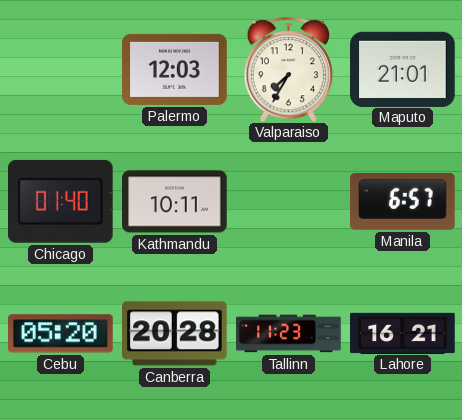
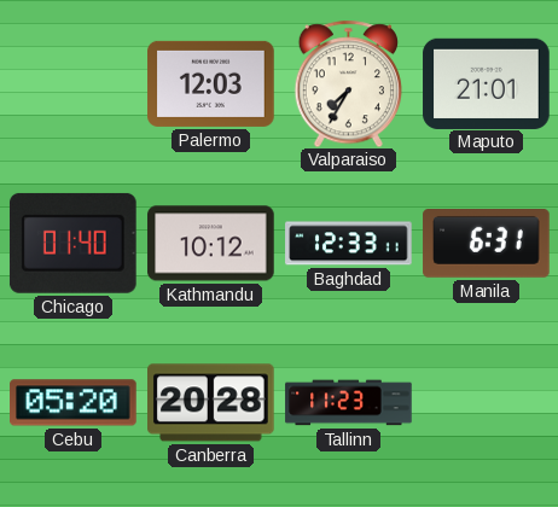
Kathmandu: 10:11 -> 10:12 (211, 244)
Baghdad: none -> 12:33 (349, 244)
Manila: 6:57 -> 6:31 (487, 244)
Lahore: 16:21 -> none (403, 333)
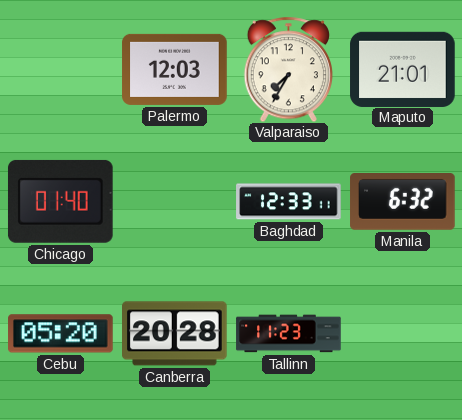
Kathmandu: 10:12 -> none (211, 244)
Manila: 6:31 -> 6:32 (403, 202)
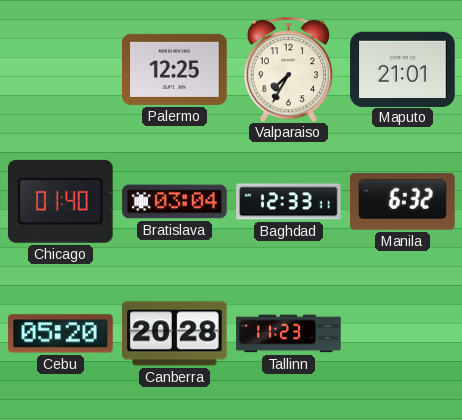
Palermo: 12:03 -> 12:25 (175, 69)
Bratislava: none -> 03:04 (175, 202)
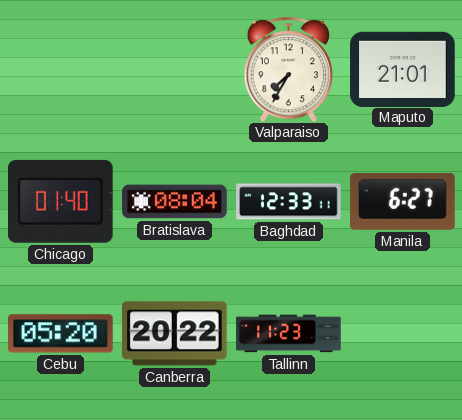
Palermo: 12:25 -> none (175, 69)
Bratislava: 03:04 -> 08:04 (175, 202)
Manila: 6:32 -> 6:27 (403, 202)
Canberra: 20:28 -> 20:22 (175, 334)
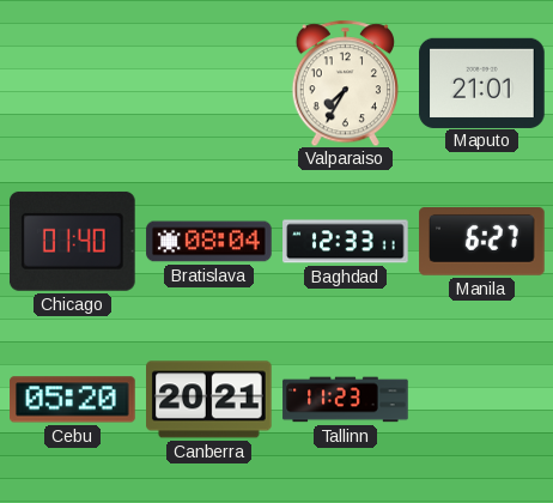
Canberra: 20:22 -> 20:21 (209, 400)
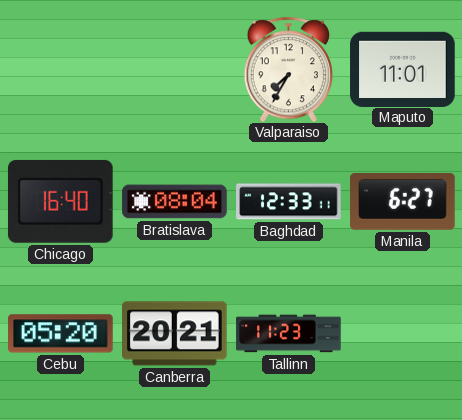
Maputo: 21:01 -> 11:01 (403, 69)
Chicago: 01:40 -> 16:40 (61, 201)
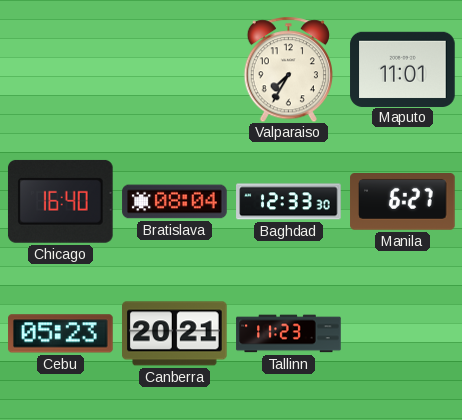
Baghdad: 12:33:11 -> 12:33:30 (289, 202)
Cebu: 05:20 -> 05:23 (61, 334)
